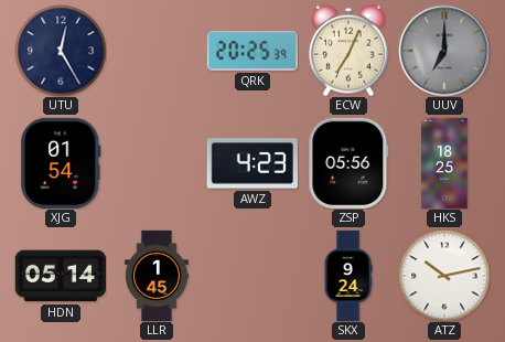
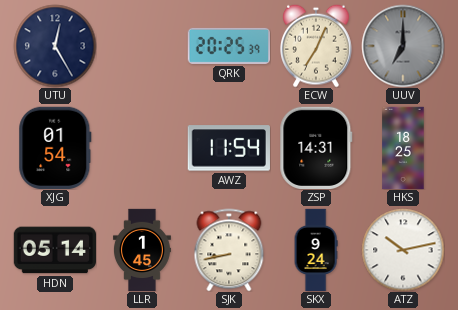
AWZ: 4:23 -> 11:54 (229, 148)
ZSP: 05:56 -> 14:31 (316, 147)
SJK: none -> 8:43 (229, 250)
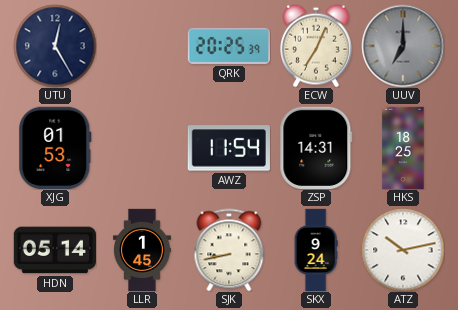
XJG: 01:54 -> 01:53 (55, 147)
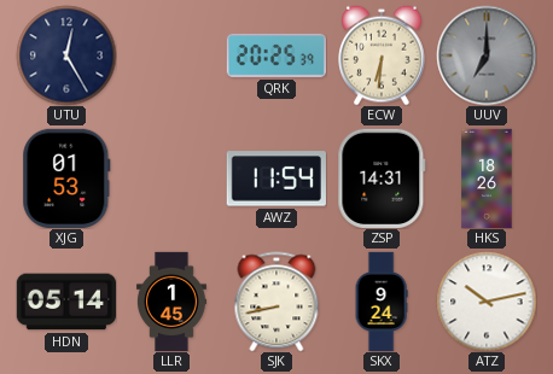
ECW: 7:04 -> 6:31 (383, 55)
HKS: 18:25 -> 18:26 (487, 179)
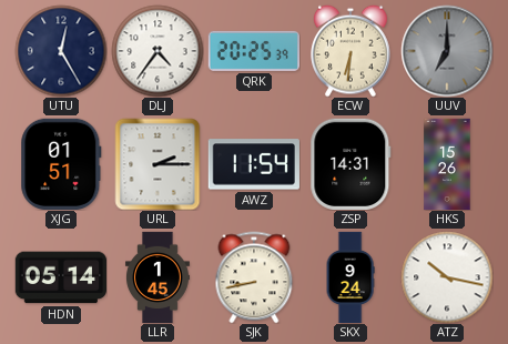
DLJ: none -> 4:36 (158, 51)
XJG: 01:53 -> 01:51 (61, 163)
URL: none -> 2:15 (158, 164)
HKS: 18:26 -> 15:26 (447, 164)
ATZ: 10:13 -> 10:17 (447, 277)
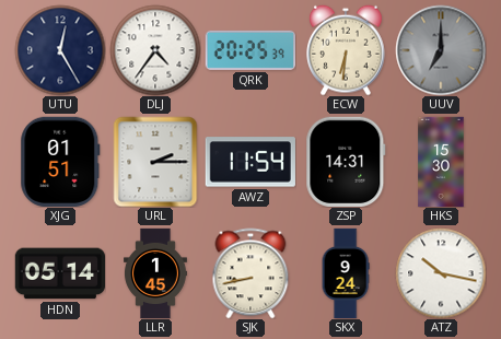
HKS: 15:26 -> 15:30 (441, 162)
